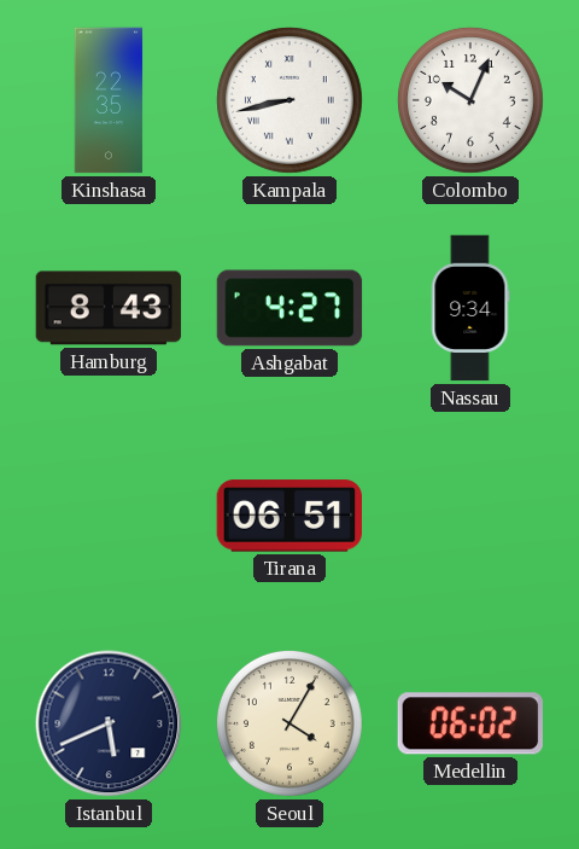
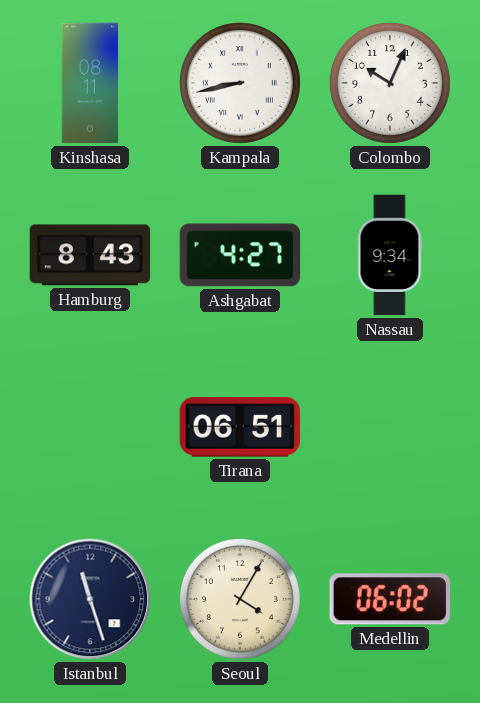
Kinshasa: 22:35 -> 08:11 (90, 83)
Istanbul: 5:41 -> 11:27 (90, 599)
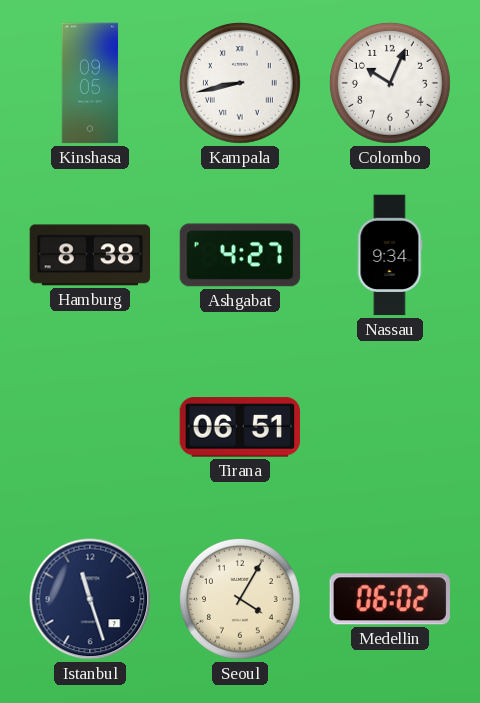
Kinshasa: 08:11 -> 09:05 (90, 83)
Hamburg: 8:43 -> 8:38 (90, 255)
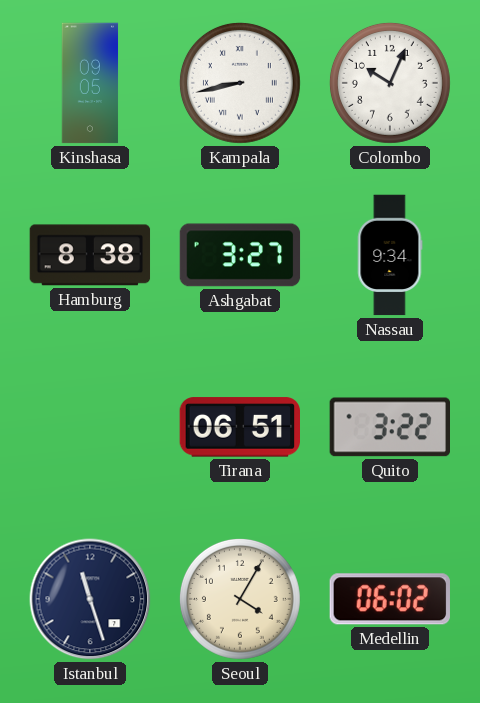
Ashgabat: 4:27 -> 3:27 (240, 255)
Quito: none -> 3:22 (389, 427)
